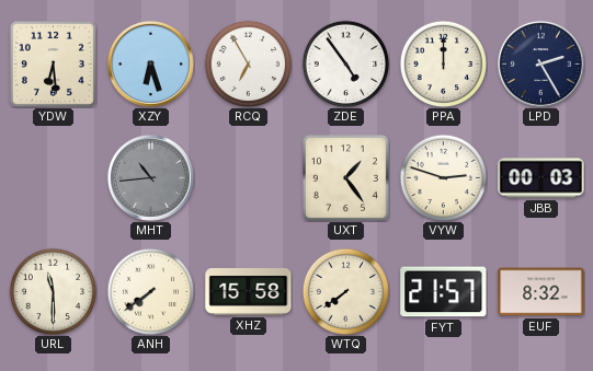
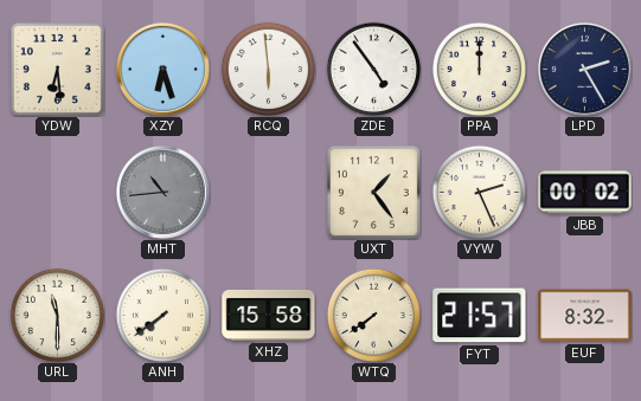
RCQ: 6:55 -> 5:59 (268, 69)
VYW: 2:48 -> 2:26 (479, 192)
JBB: 00:03 -> 00:02 (585, 193)
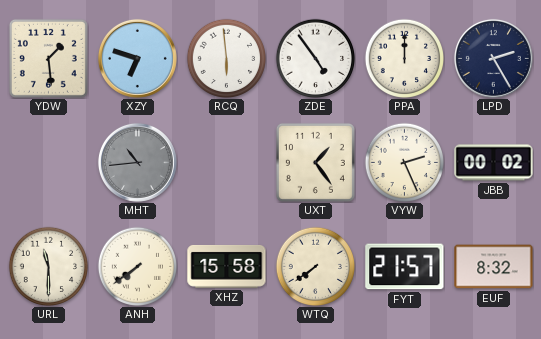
YDW: 6:29 -> 1:29 (48, 58)
XZY: 6:27 -> 6:48 (137, 58)
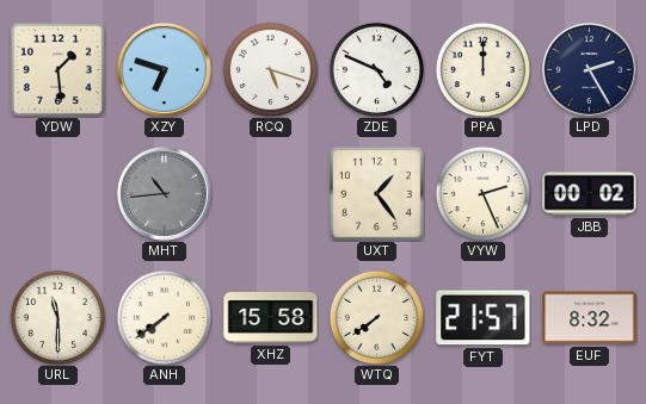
RCQ: 5:59 -> 5:18 (270, 69)
ZDE: 4:54 -> 4:49 (376, 69)
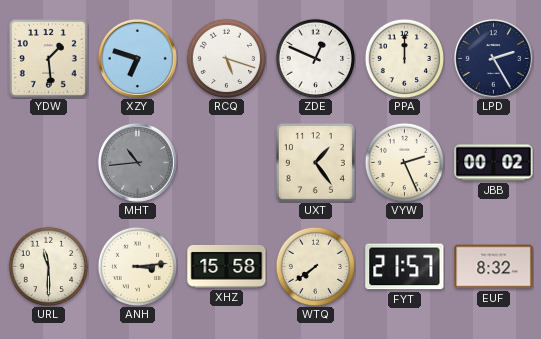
ZDE: 4:49 -> 12:49 (315, 58)
ANH: 7:39 -> 3:14 (137, 266)
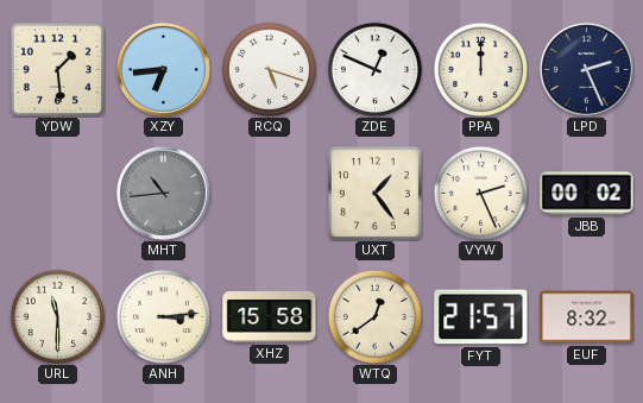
XZY: 6:48 -> 6:44 (163, 69)
LPD: 2:25 -> 2:26 (586, 69)
WTQ: 7:39 -> 12:39 (374, 316)
